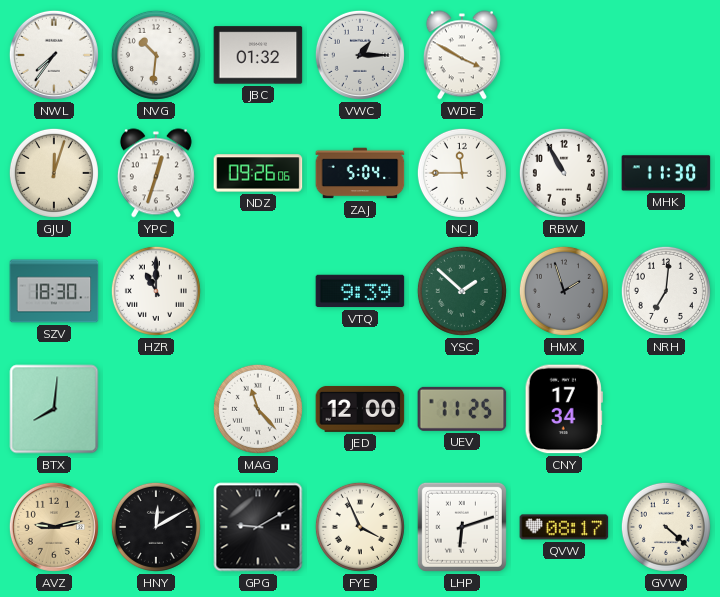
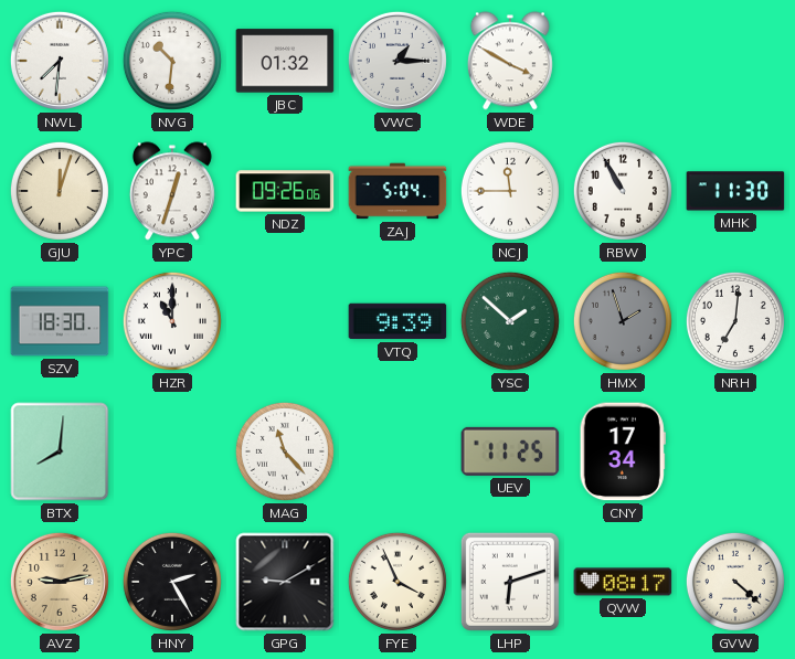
NWL: 7:36 -> 7:31 (60, 61)
JED: 12:00 -> none (360, 409)
HNY: 12:10 -> 2:25 (172, 582)
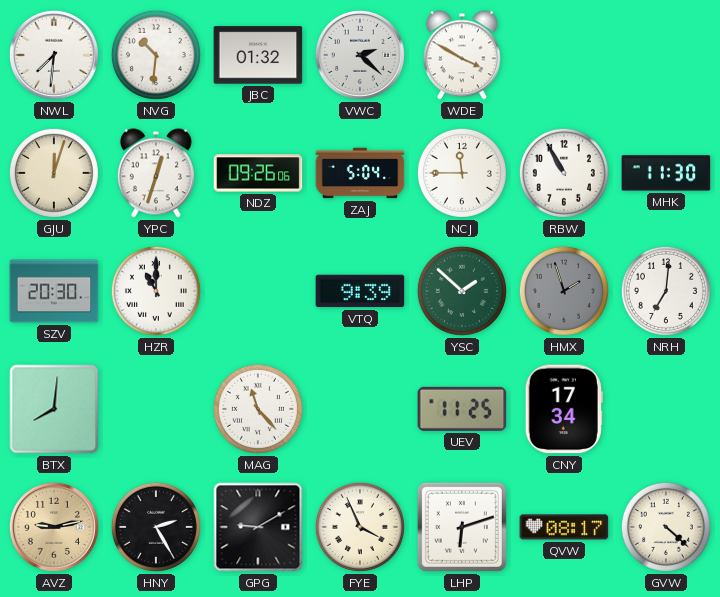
VWC: 1:15 -> 2:22 (360, 55)
SZV: 18:30 -> 20:30 (54, 291)
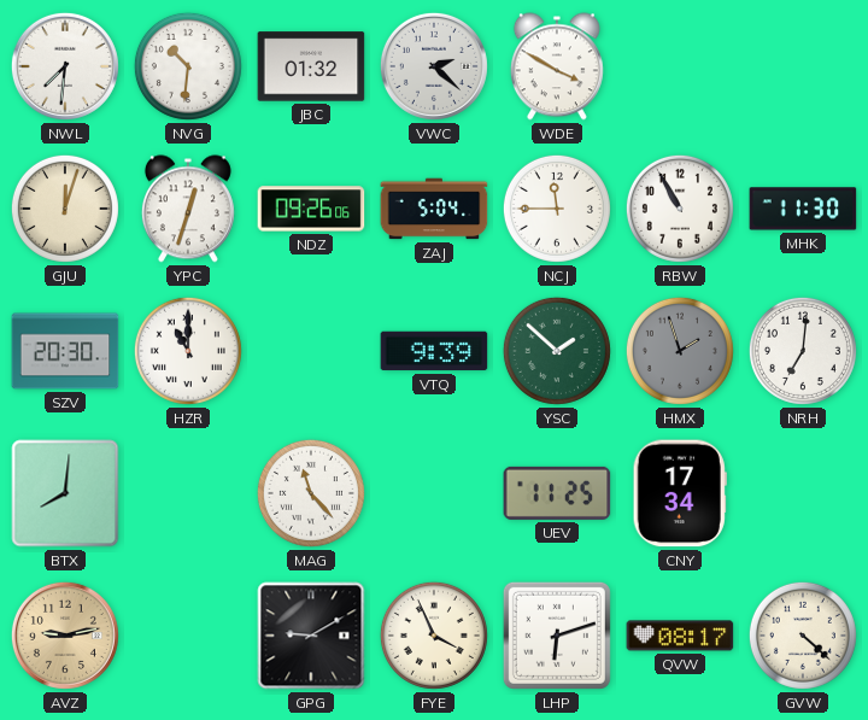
HNY: 2:25 -> none (156, 527)
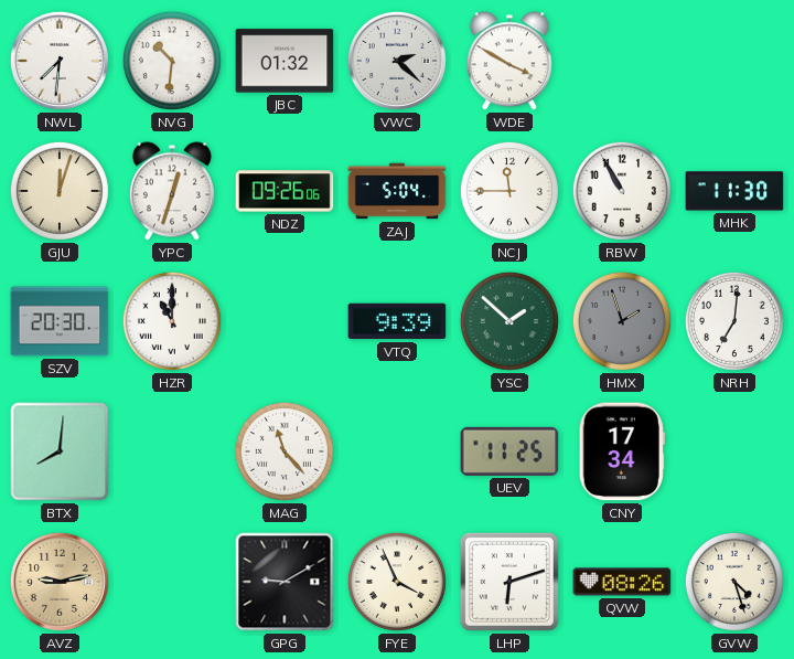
QVW: 08:17 -> 08:26 (622, 582)
GVW: 4:22 -> 4:27 (734, 582)
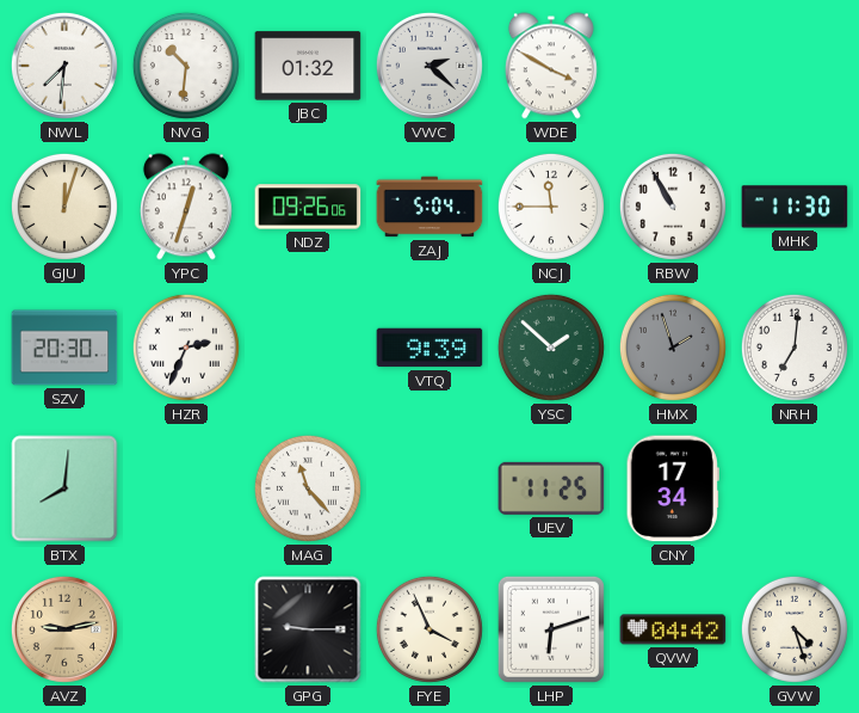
HZR: 11:00 -> 2:34 (186, 348)
GPG: 9:10 -> 9:15 (308, 629)
QVW: 08:26 -> 04:42 (673, 629)
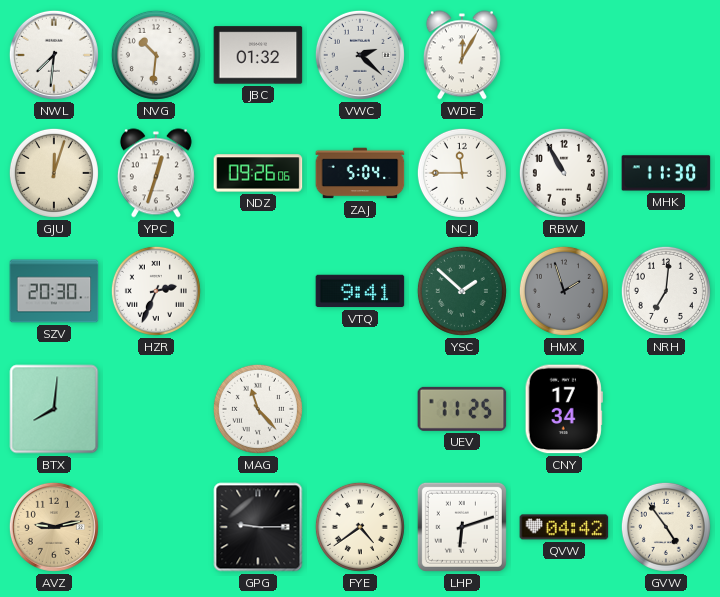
WDE: 3:50 -> 12:05 (462, 55)
VTQ: 9:39 -> 9:41 (360, 291)
FYE: 3:56 -> 4:39 (360, 527)
GVW: 4:27 -> 4:54 (666, 527)
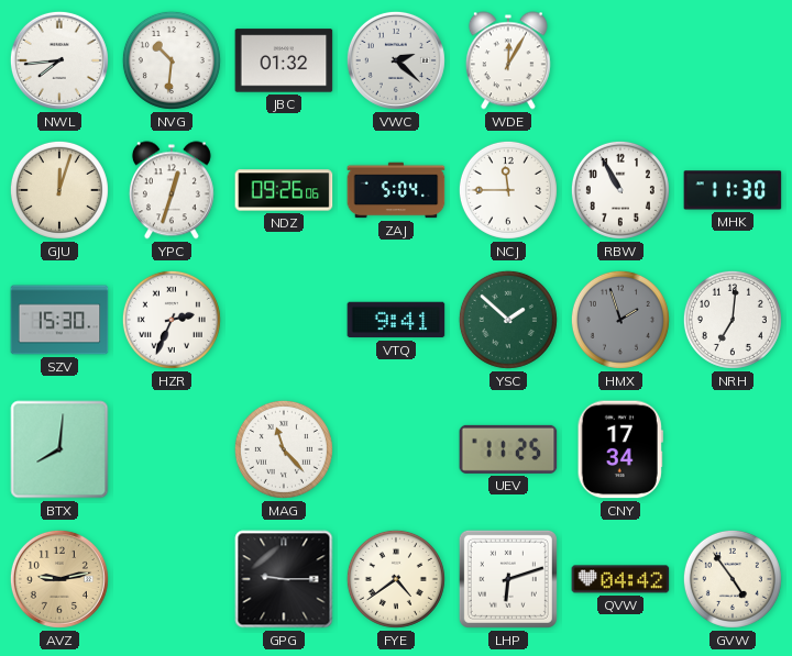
NWL: 7:31 -> 7:44 (59, 60)
SZV: 20:30 -> 15:30 (59, 320)
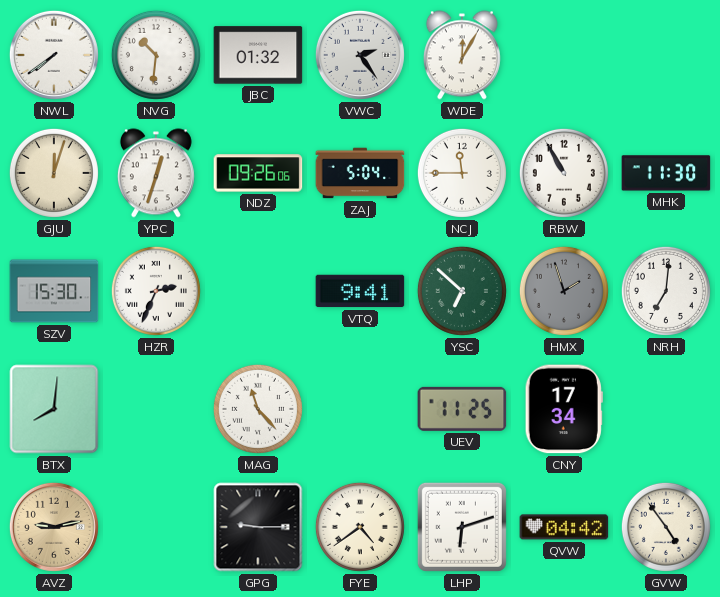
NWL: 7:44 -> 7:39 (54, 55)
VWC: 2:22 -> 2:24 (360, 55)
YSC: 1:52 -> 6:52 (462, 291)
